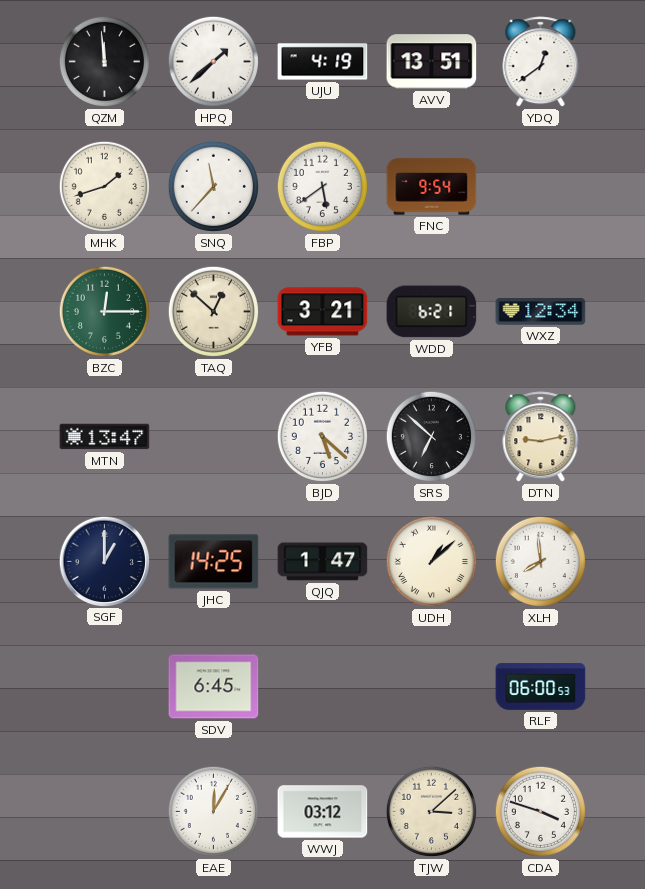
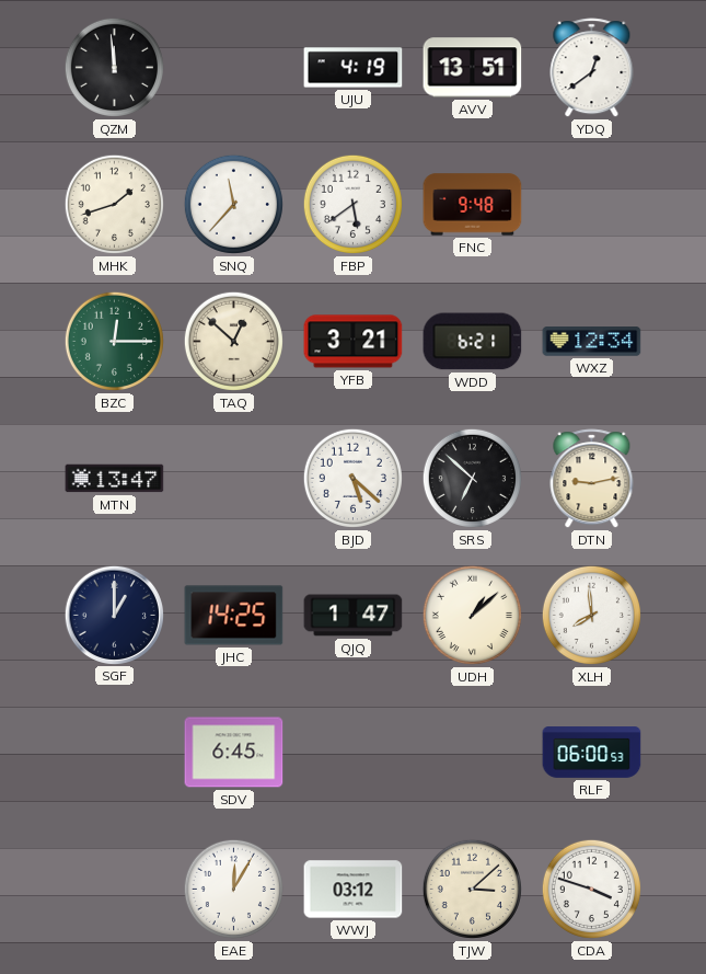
HPQ: 1:38 -> none (213, 61)
FNC: 9:54 -> 9:48 (473, 205)
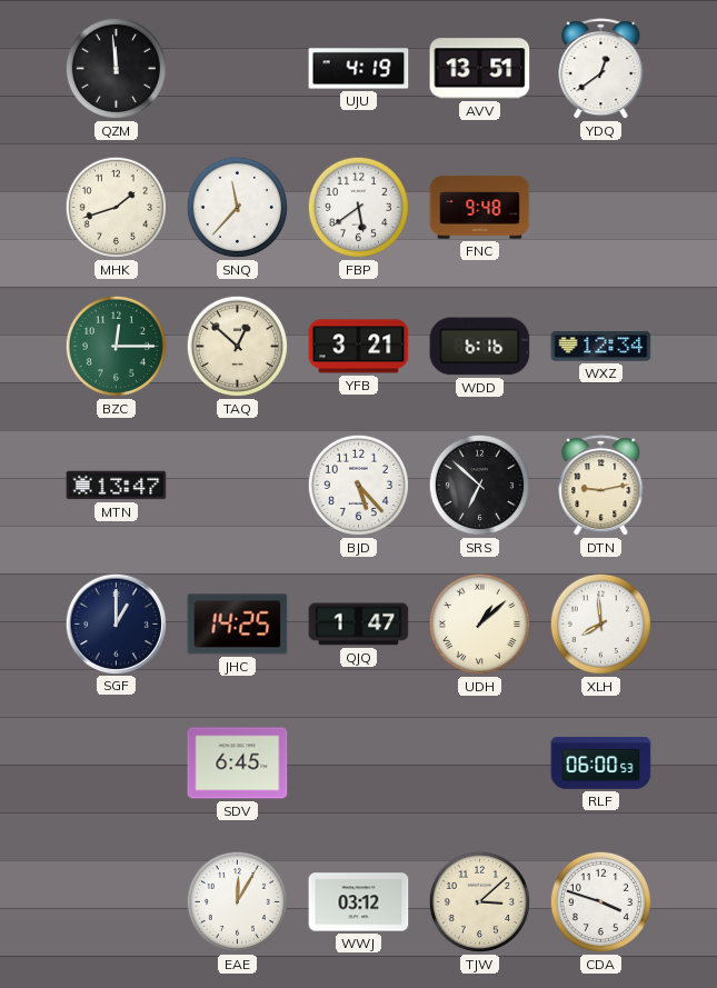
WDD: 6:21 -> 6:16 (480, 347)
BJD: 5:22 -> 5:23 (358, 485)
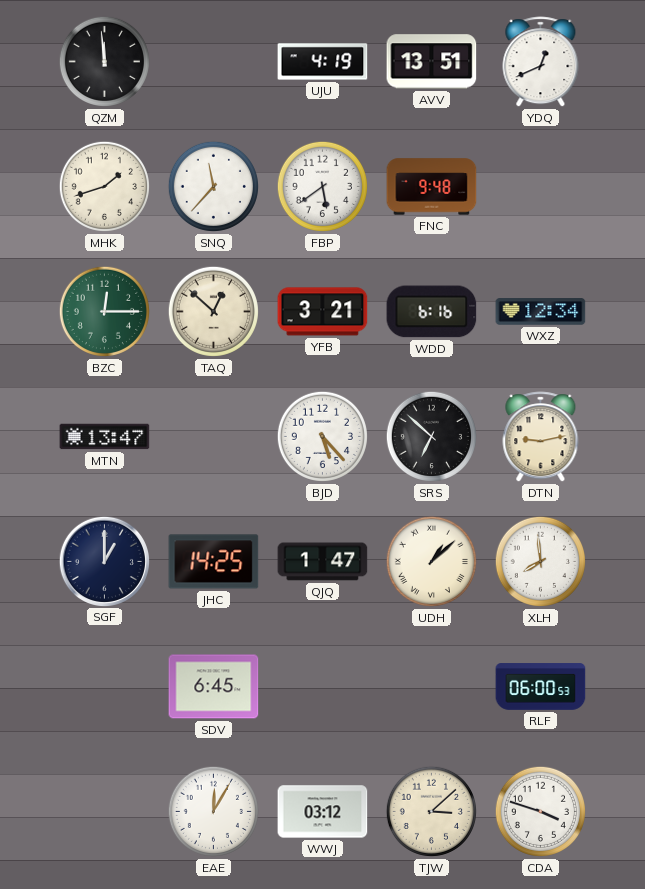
YDQ: 12:39 -> 12:41 (541, 62)
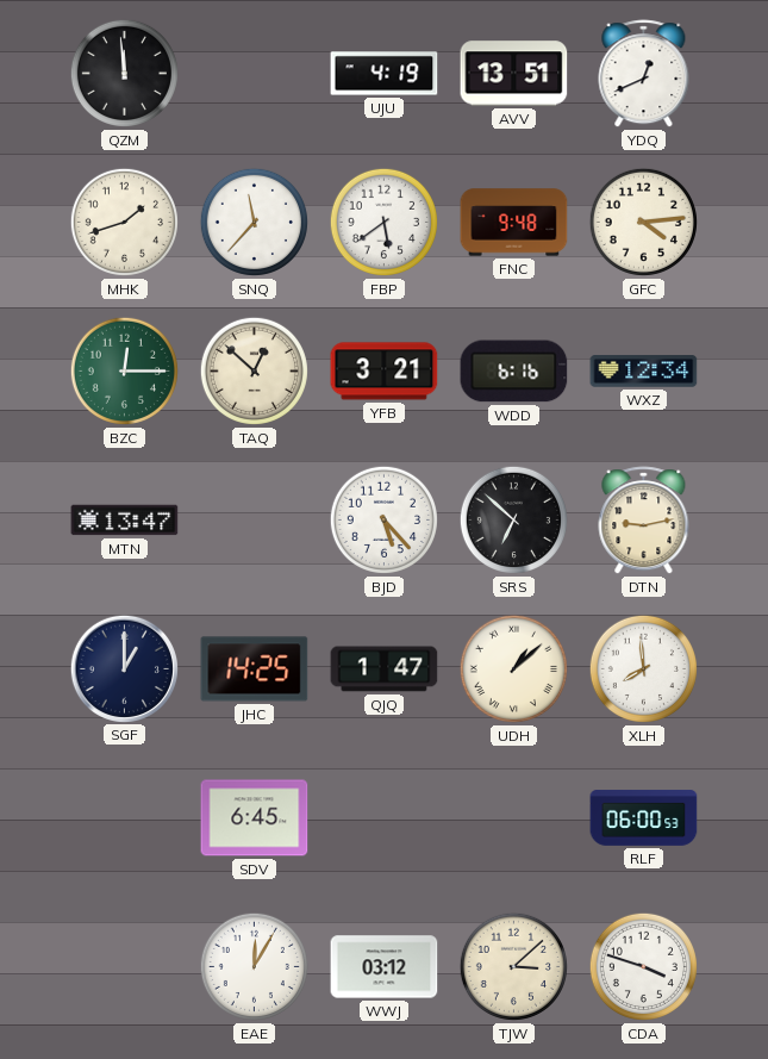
GFC: none -> 4:14 (643, 222)
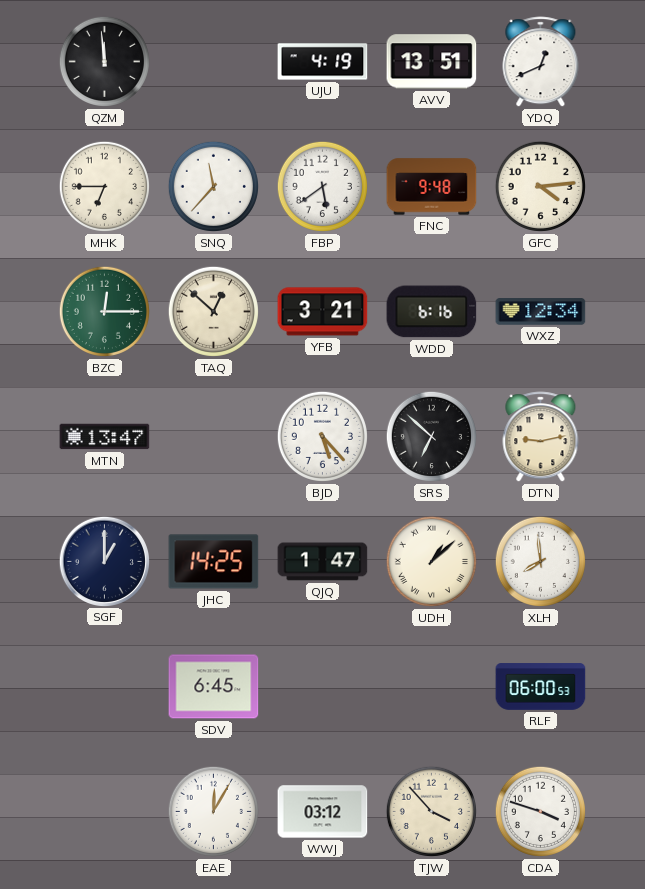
MHK: 1:42 -> 6:45 (104, 186)
TJW: 3:08 -> 3:53 (431, 811)
